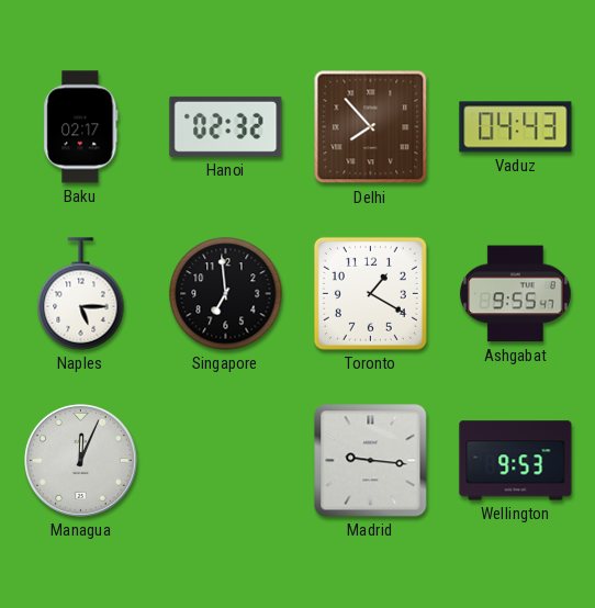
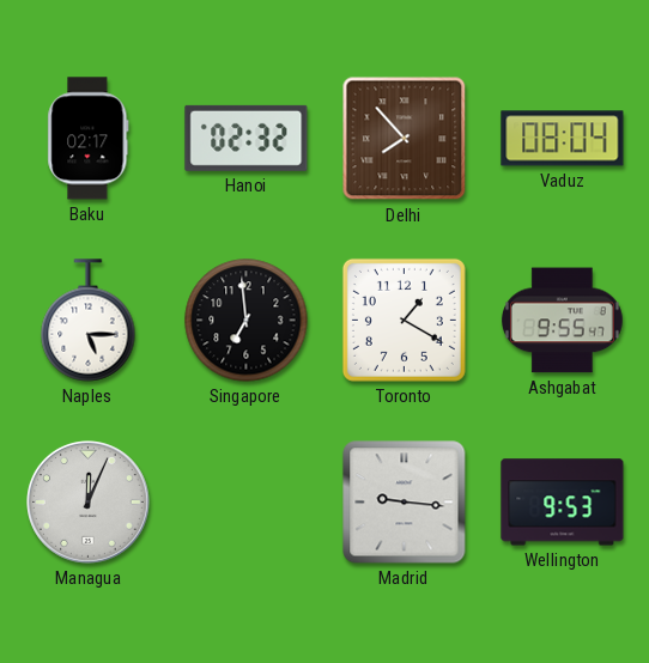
Vaduz: 04:43 -> 08:04 (563, 139)
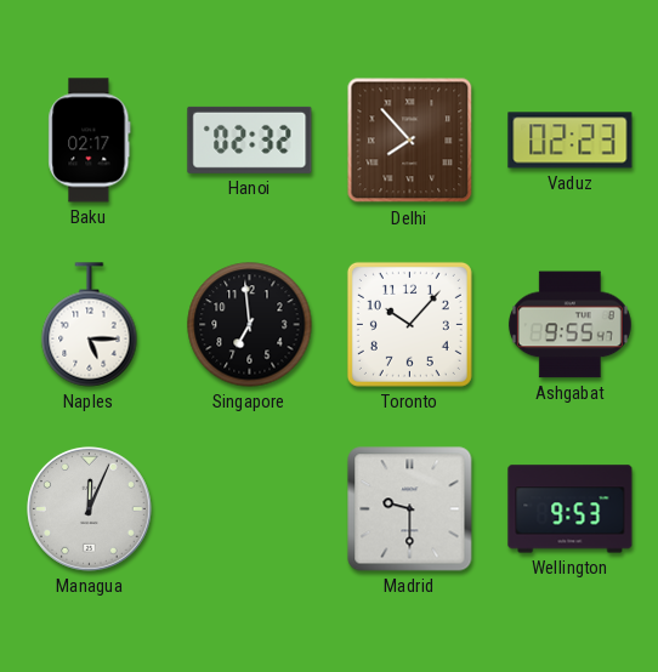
Vaduz: 08:04 -> 02:23 (571, 141)
Toronto: 1:20 -> 10:07 (409, 324)
Madrid: 9:16 -> 9:30 (410, 509)
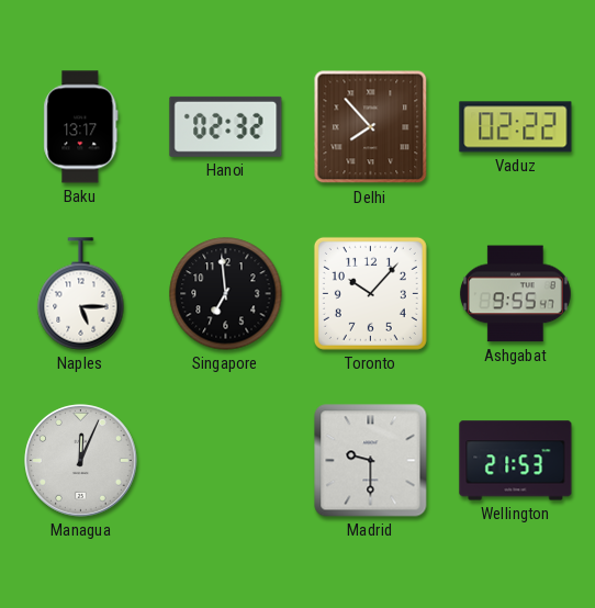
Baku: 02:17 -> 13:17 (81, 127)
Vaduz: 02:23 -> 02:22 (516, 127)
Wellington: 9:53 -> 21:53 (516, 461)
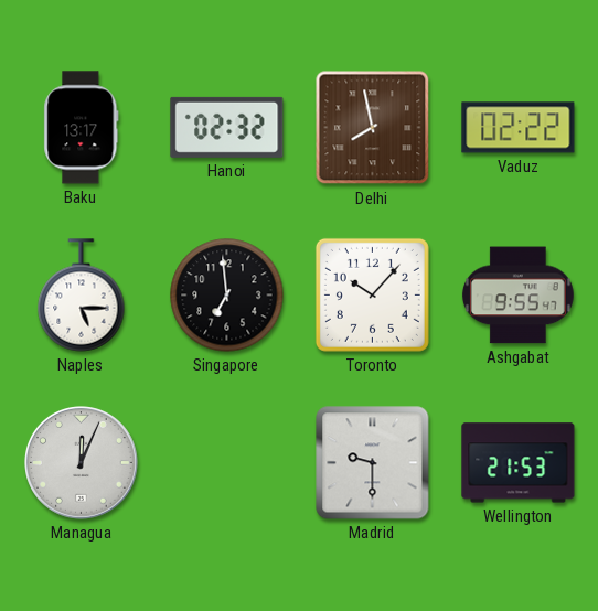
Delhi: 7:53 -> 7:58 (373, 128)
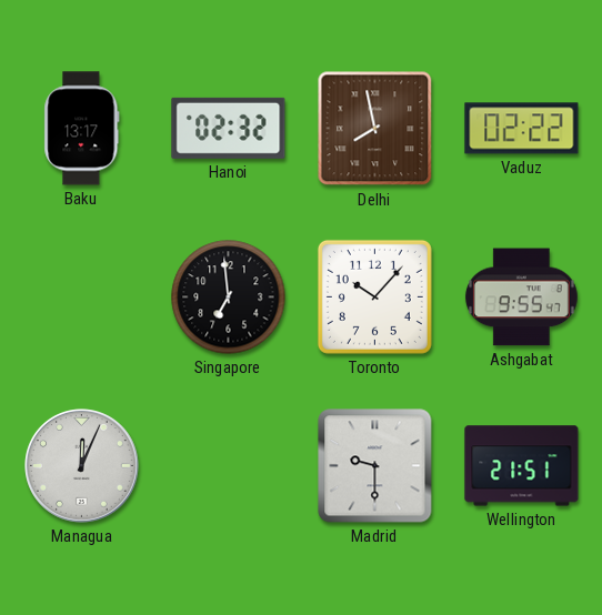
Naples: 5:15 -> none (82, 296)
Wellington: 21:53 -> 21:51 (522, 466)
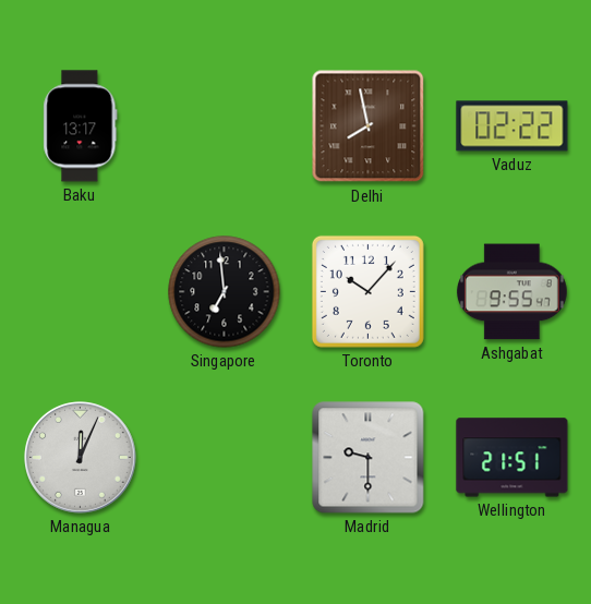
Hanoi: 02:32 -> none (229, 128)
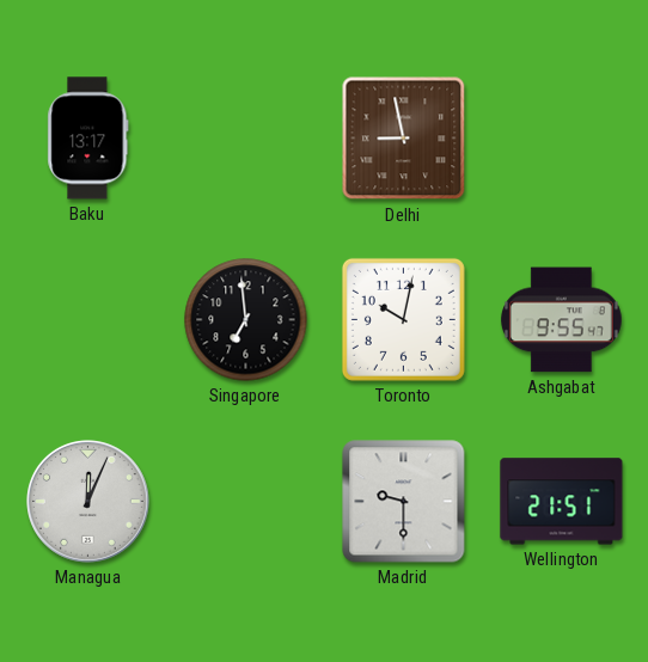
Delhi: 7:58 -> 8:58 (404, 139)
Vaduz: 02:22 -> none (512, 126)
Toronto: 10:07 -> 10:02 (403, 319)
